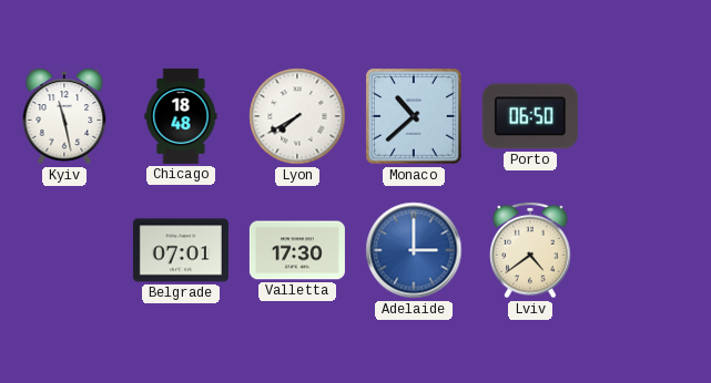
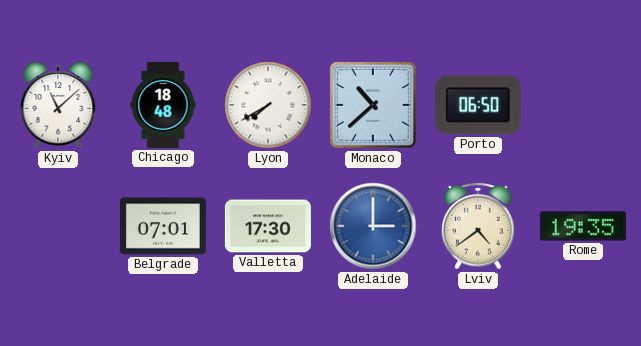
Kyiv: 11:28 -> 11:08 (58, 105)
Rome: none -> 19:35 (583, 226)
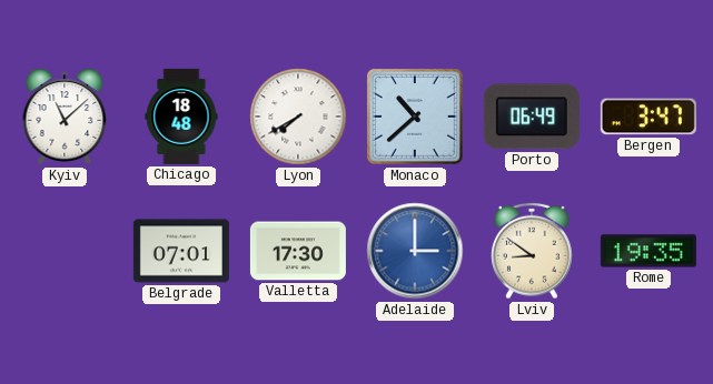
Porto: 06:50 -> 06:49 (532, 117)
Bergen: none -> 3:47 (648, 117)
Lviv: 4:39 -> 8:51 (532, 251)
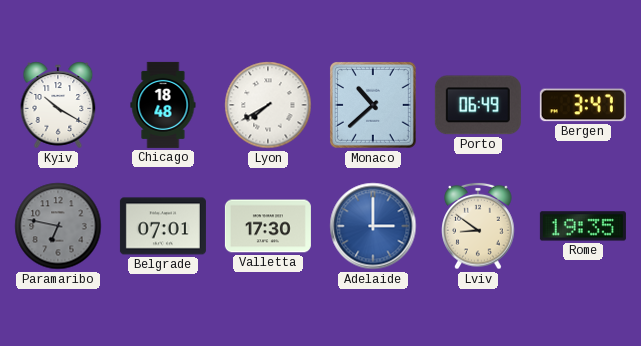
Kyiv: 11:08 -> 10:20 (58, 105)
Paramaribo: none -> 6:47 (58, 226)
